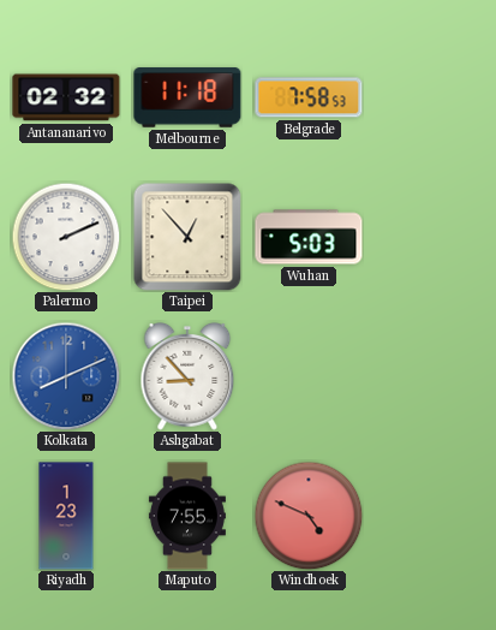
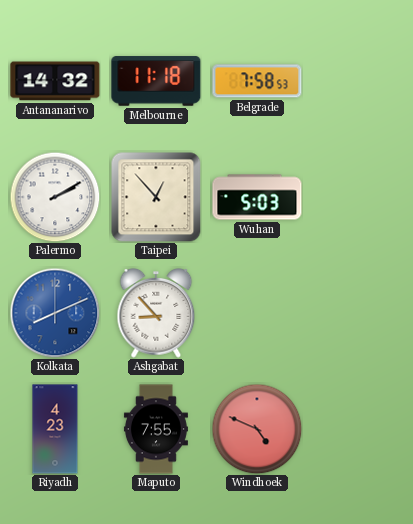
Antananarivo: 02:32 -> 14:32 (55, 81)
Palermo: 2:11 -> 2:10 (55, 197)
Riyadh: 1:23 -> 4:23 (55, 429)
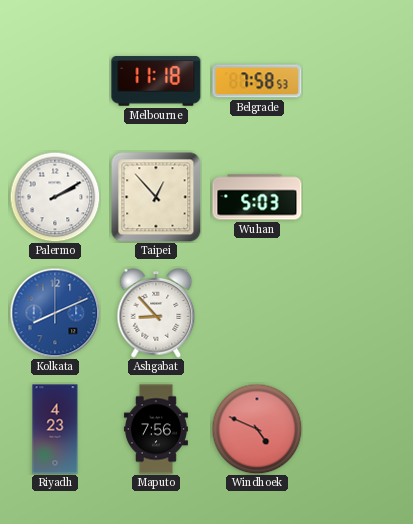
Antananarivo: 14:32 -> none (55, 81)
Maputo: 7:55 -> 7:56 (156, 429)
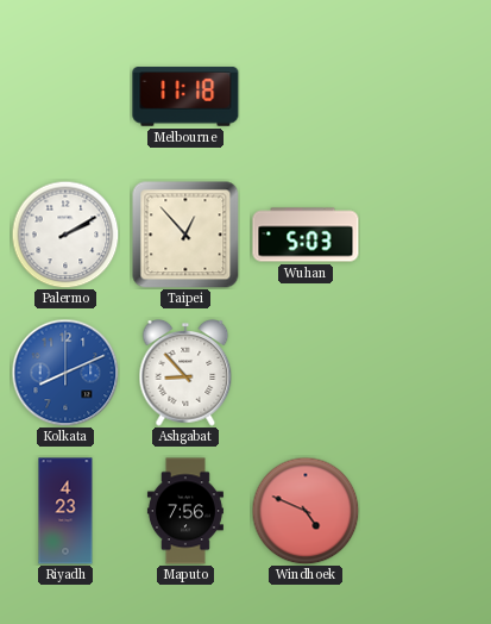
Belgrade: 7:58 -> none (257, 81)
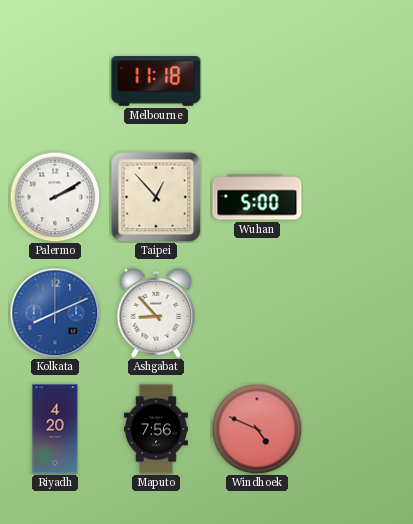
Wuhan: 5:03 -> 5:00 (257, 197)
Riyadh: 4:23 -> 4:20 (55, 429)
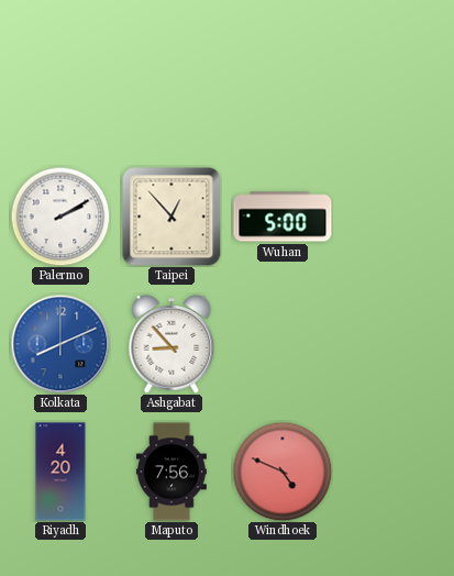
Melbourne: 11:18 -> none (156, 81)
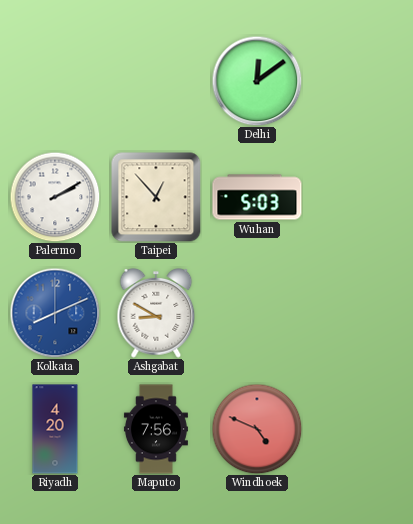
Delhi: none -> 12:09 (257, 81)
Wuhan: 5:00 -> 5:03 (257, 197)
Ashgabat: 8:53 -> 8:50 (156, 313)
